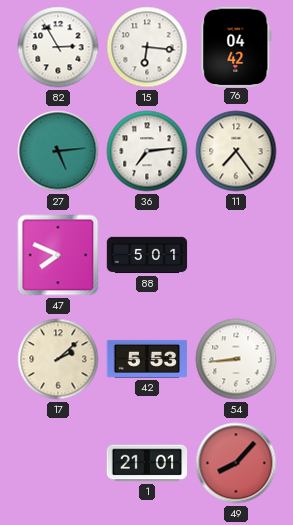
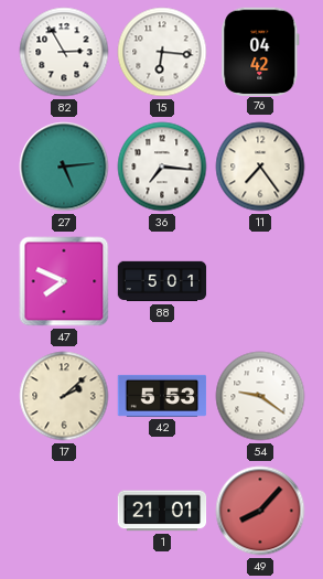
36: 7:14 -> 7:16 (162, 167)
54: 8:44 -> 9:21 (260, 396)
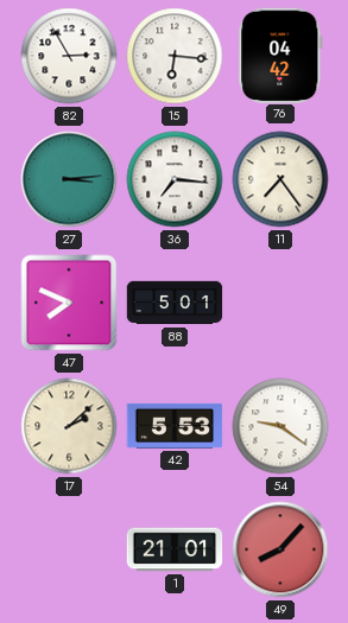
27: 5:14 -> 3:14 (69, 179)
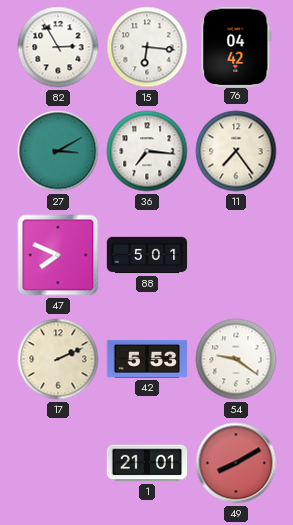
27: 3:14 -> 3:10 (58, 151)
17: 2:08 -> 2:11 (58, 359)
49: 8:07 -> 8:10 (236, 463)
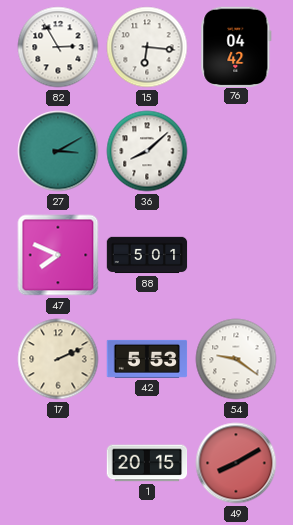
36: 7:16 -> 8:08 (147, 151)
11: 7:24 -> none (236, 151)
1: 21:01 -> 20:15 (147, 463)
